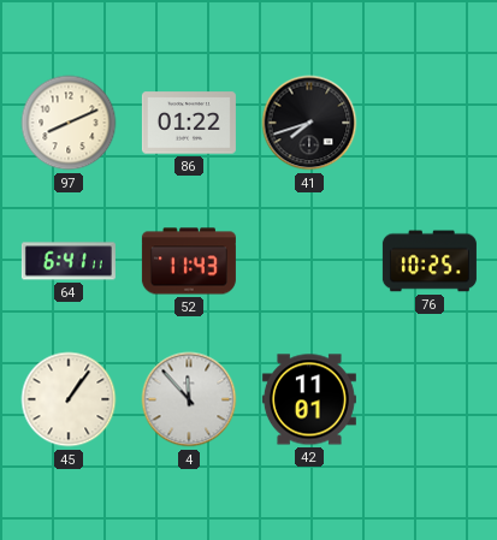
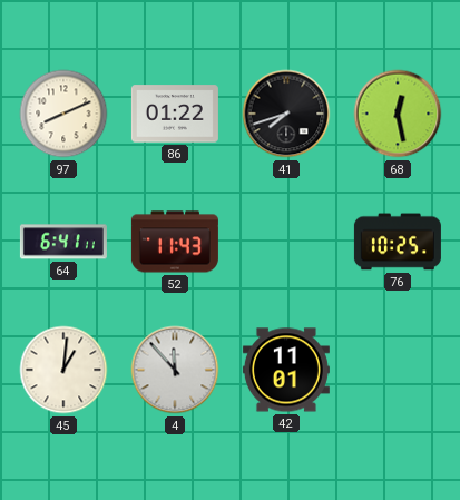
68: none -> 12:28 (398, 114)
45: 1:06 -> 1:01 (63, 370)
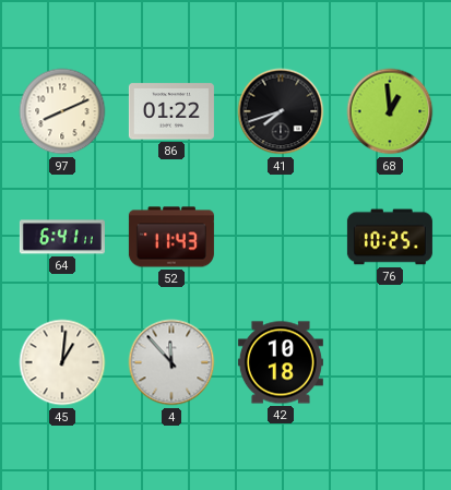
68: 12:28 -> 12:59 (390, 111)
42: 11:01 -> 10:18 (281, 362)
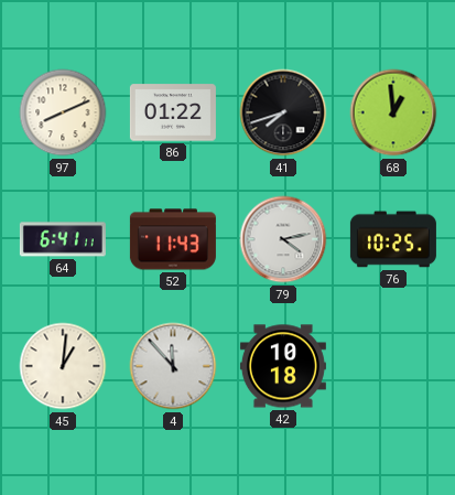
79: none -> 4:13 (283, 239)
